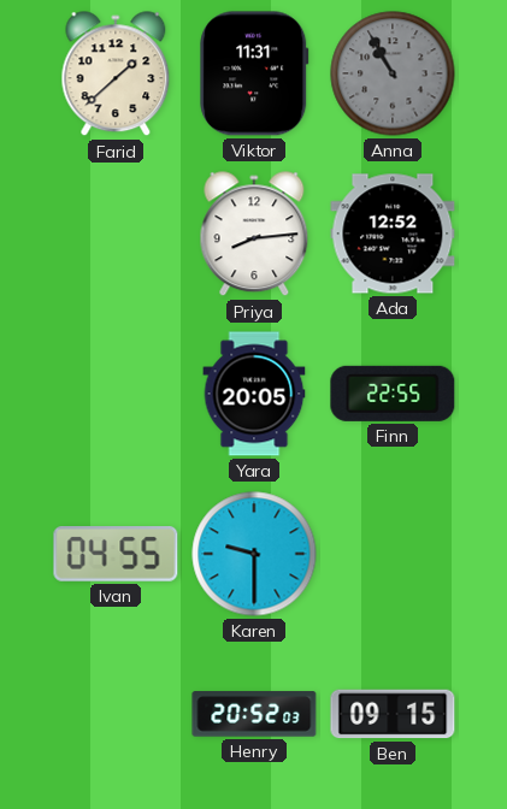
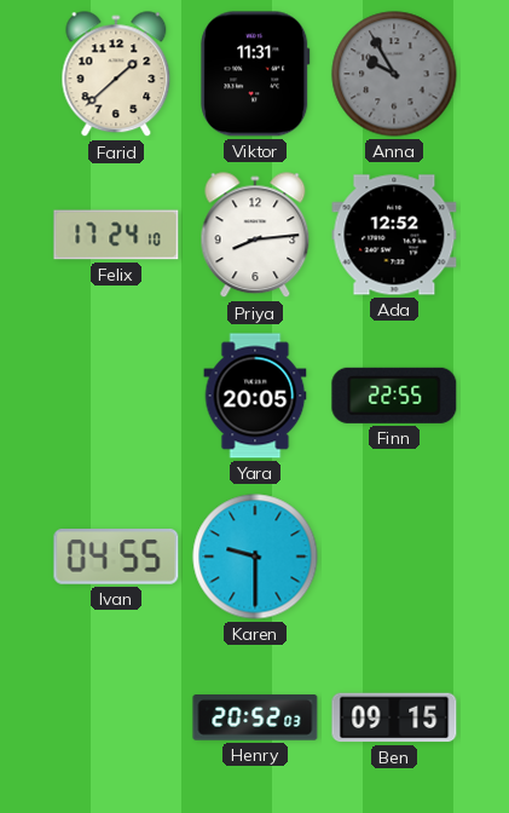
Anna: 10:55 -> 9:55 (394, 74)
Felix: none -> 17:24 (116, 235)
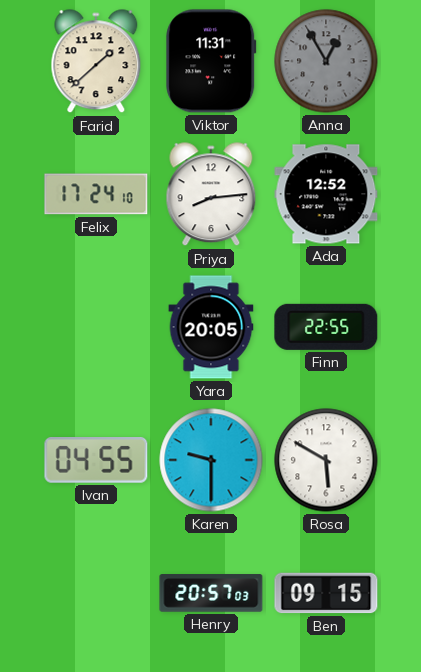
Anna: 9:55 -> 12:55 (326, 61)
Rosa: none -> 5:50 (326, 460)
Henry: 20:52 -> 20:57 (211, 593)
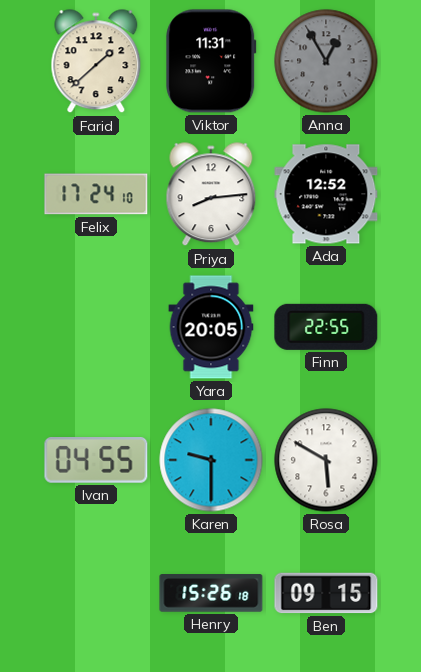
Henry: 20:57 -> 15:26 (211, 593)
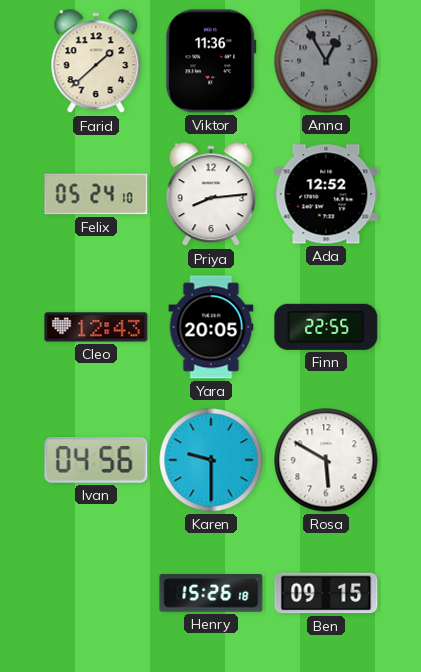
Viktor: 11:31 -> 11:36 (211, 61)
Felix: 17:24 -> 05:24 (96, 194)
Cleo: none -> 12:43 (96, 327)
Ivan: 04:55 -> 04:56 (96, 461)
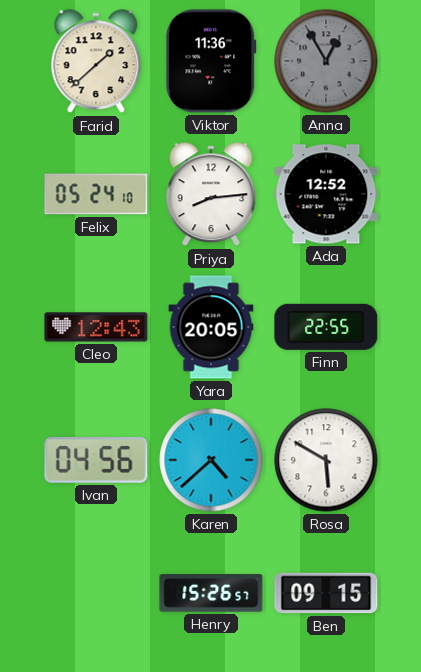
Karen: 9:30 -> 4:38 (211, 460)
Henry: 15:26:18 -> 15:26:57 (211, 593)
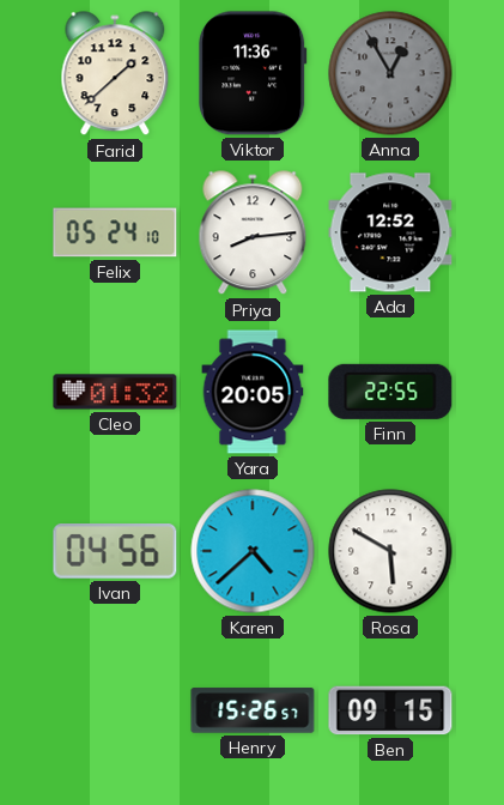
Cleo: 12:43 -> 01:32 (115, 392)
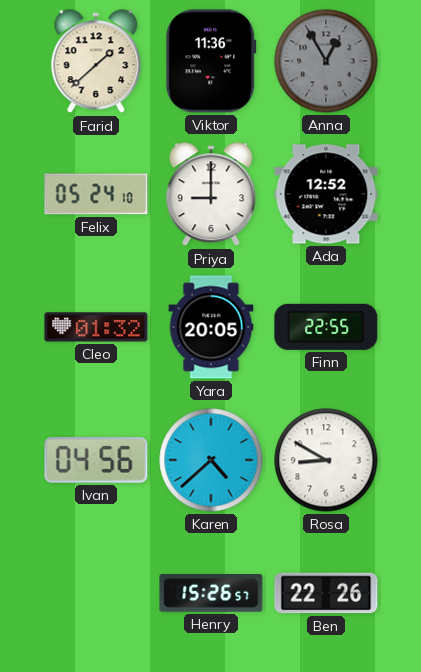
Priya: 8:14 -> 9:00 (211, 195)
Rosa: 5:50 -> 8:50 (326, 460)
Ben: 09:15 -> 22:26 (326, 593)
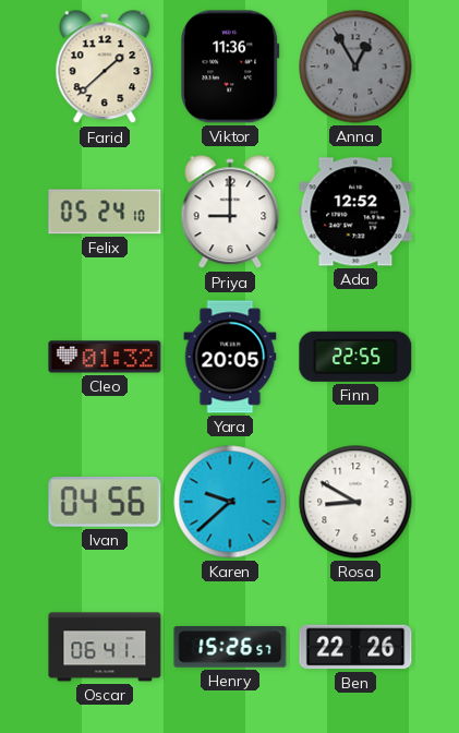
Karen: 4:38 -> 9:38 (230, 502)
Oscar: none -> 06:41 (105, 647)
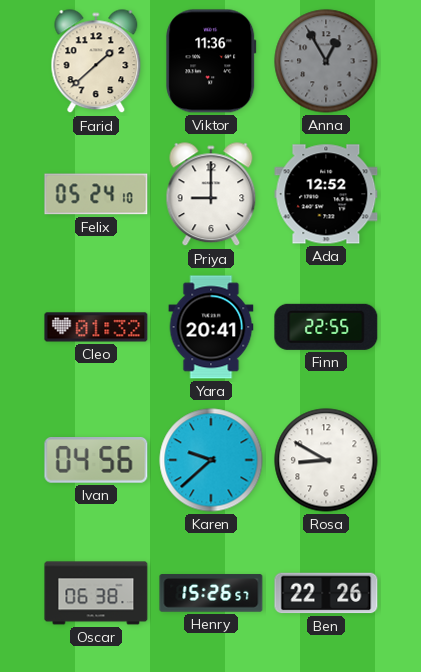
Yara: 20:05 -> 20:41 (211, 327)
Oscar: 06:41 -> 06:38 (96, 593)
